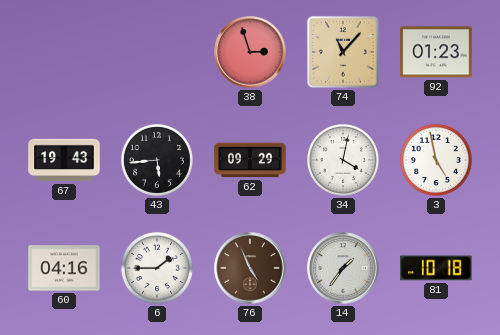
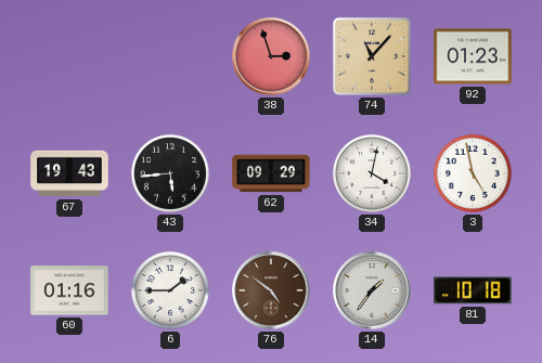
60: 04:16 -> 01:16 (69, 290)
76: 4:56 -> 4:51 (271, 290)
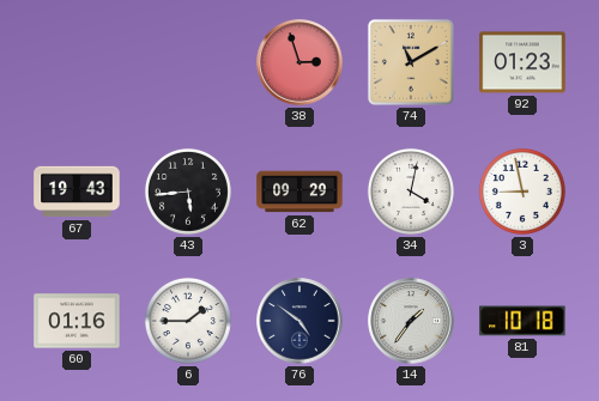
74: 11:07 -> 11:10 (411, 62)
3: 4:58 -> 8:58 (522, 192)
76 dial: brown -> navy (299, 321)
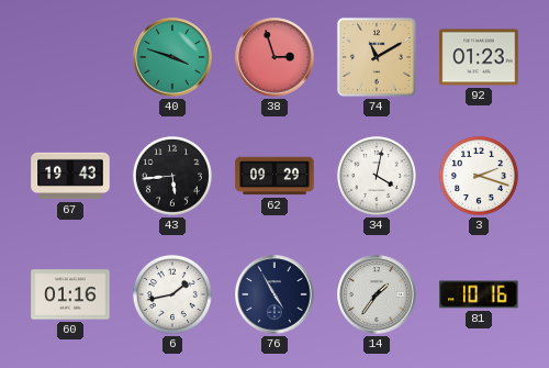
40: none -> 3:48 (172, 57)
3: 8:58 -> 2:18 (479, 176)
6: 1:45 -> 1:43 (172, 294)
76: 4:51 -> 4:55 (274, 294)
81: 10:18 -> 10:16 (479, 294)
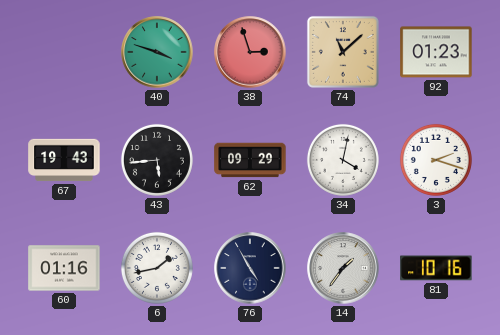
74: 11:10 -> 11:08 (343, 52)
